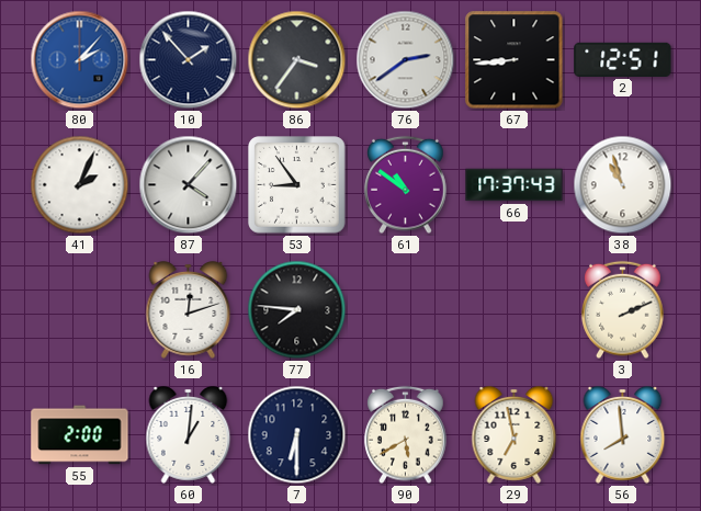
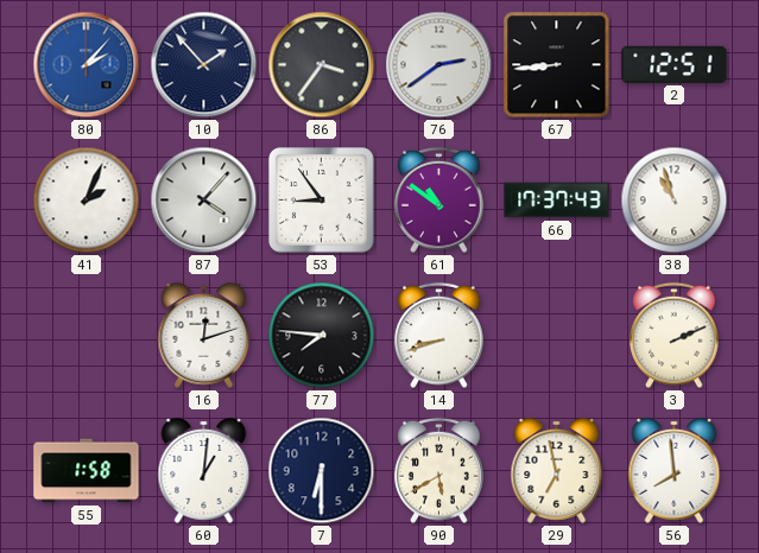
14: none -> 8:42 (439, 336)
55: 2:00 -> 1:58 (87, 471)
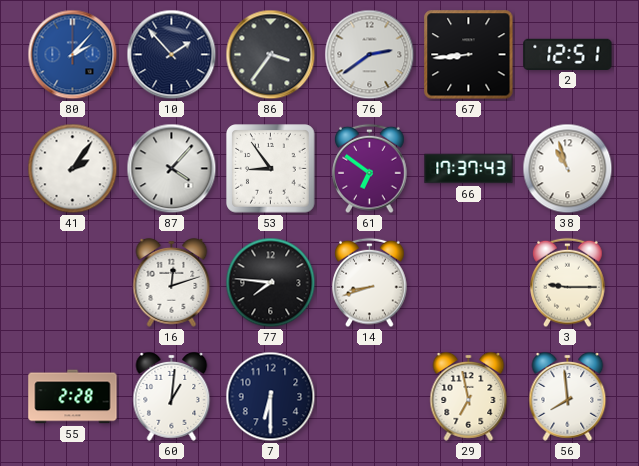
41: 2:04 -> 2:06 (73, 169)
61: 10:51 -> 6:51 (370, 169)
3: 2:11 -> 9:15 (568, 283)
55: 1:58 -> 2:28 (73, 397)
90: 5:40 -> none (439, 471)
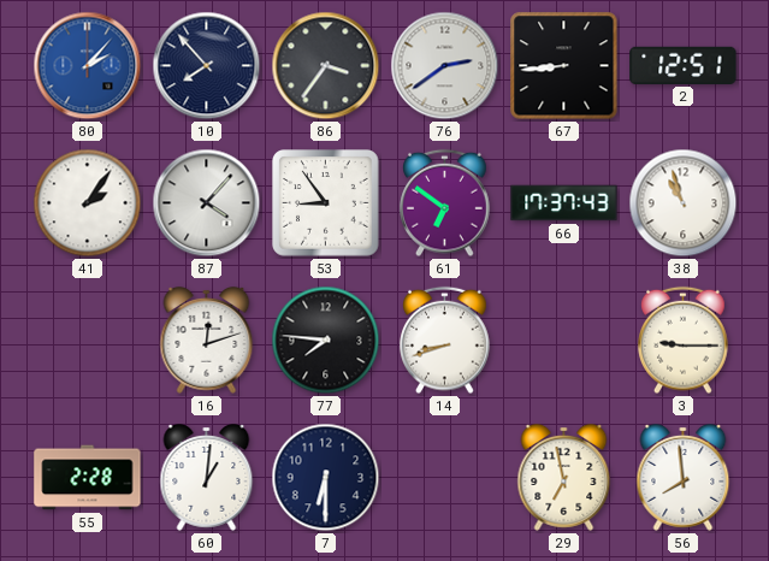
10: 1:53 -> 7:53 (207, 66)
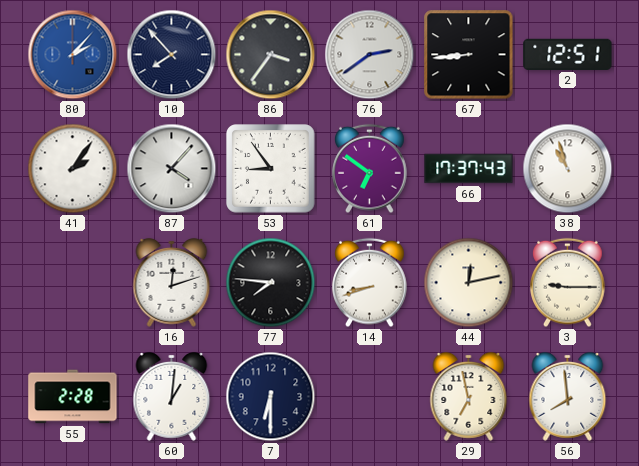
44: none -> 12:13 (469, 283)
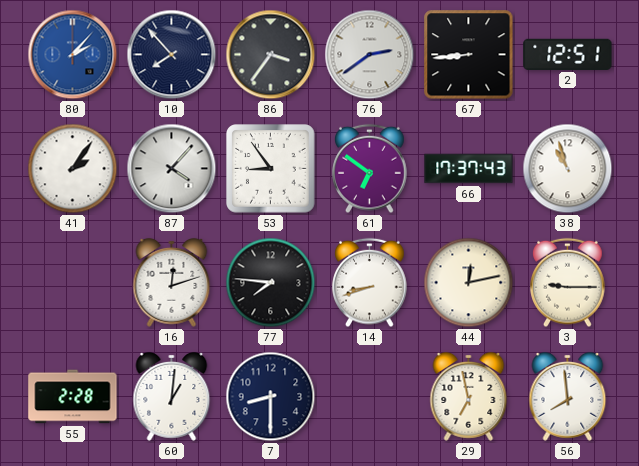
7: 6:30 -> 8:30 (271, 397)
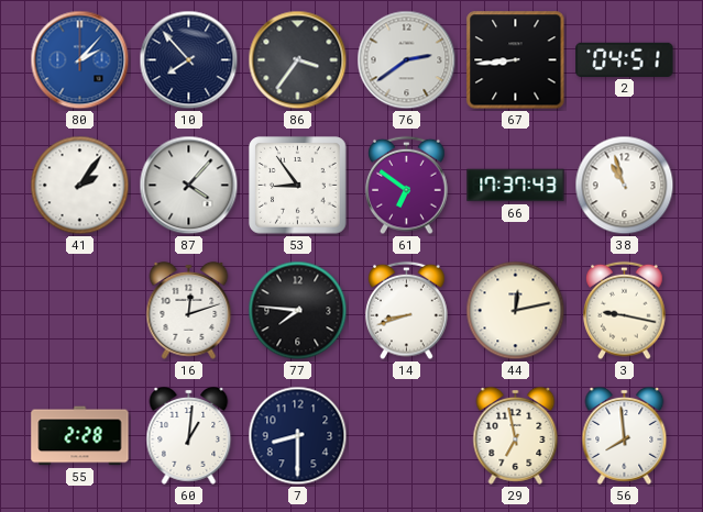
2: 12:51 -> 04:51 (625, 59)
3: 9:15 -> 9:17 (625, 311)
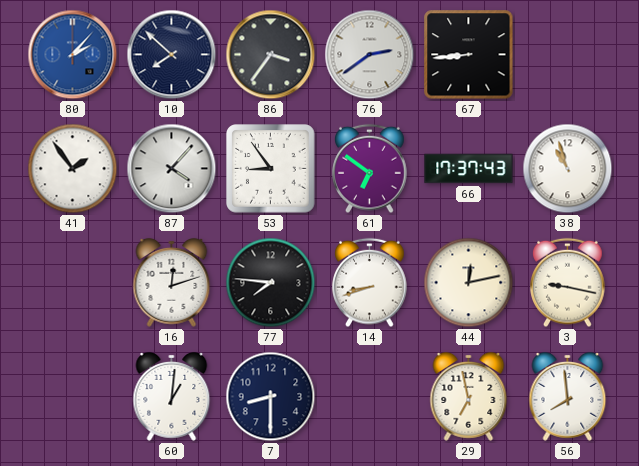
10: 7:53 -> 7:52 (172, 55)
2: 04:51 -> none (625, 59)
41: 2:06 -> 1:54 (73, 169)
55: 2:28 -> none (80, 436)
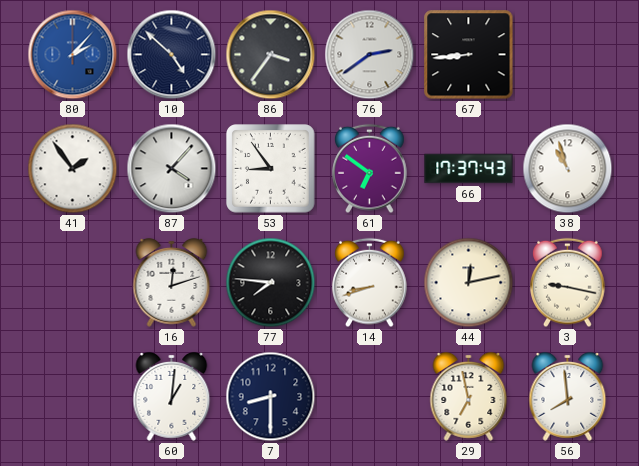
10: 7:52 -> 4:52 (172, 55)
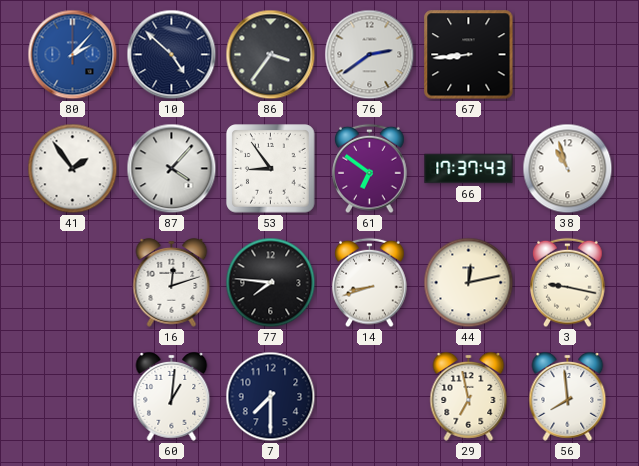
7: 8:30 -> 7:30 (271, 397)
